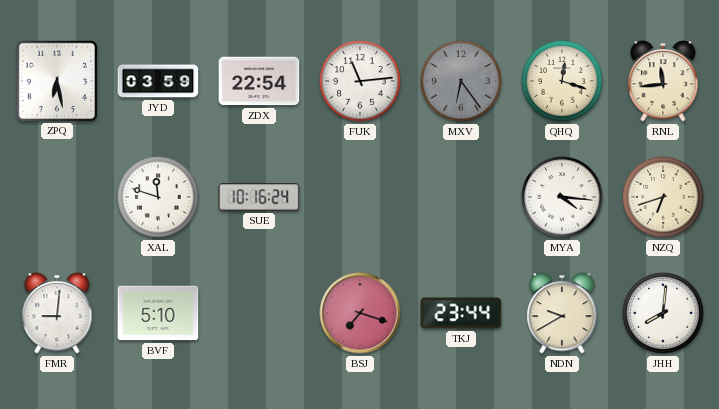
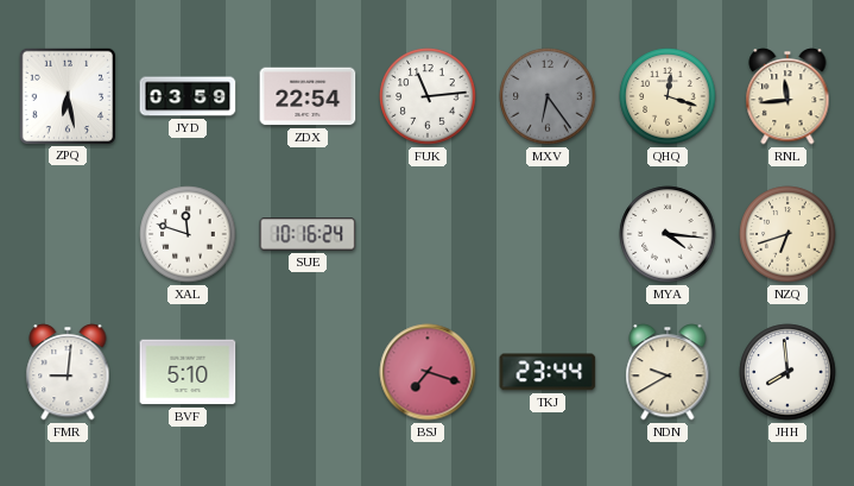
JHH: 8:01 -> 7:59 (787, 372)
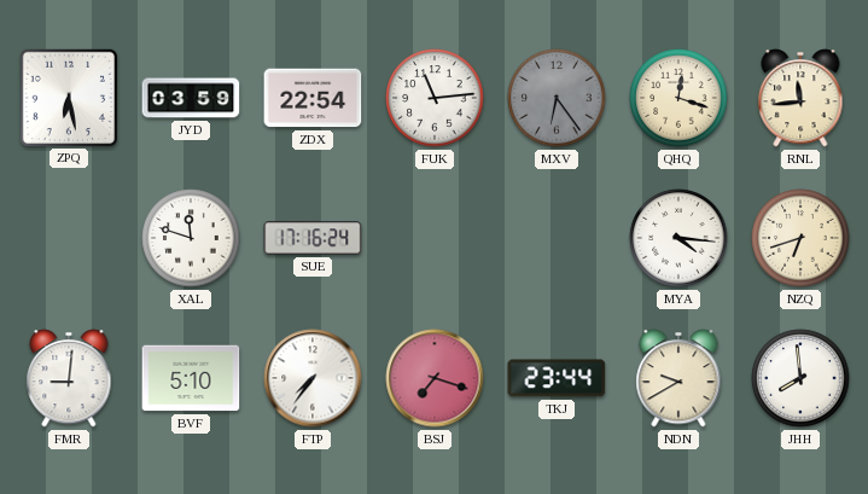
SUE: 10:16 -> 17:16 (313, 238)
FTP: none -> 7:36 (313, 378)
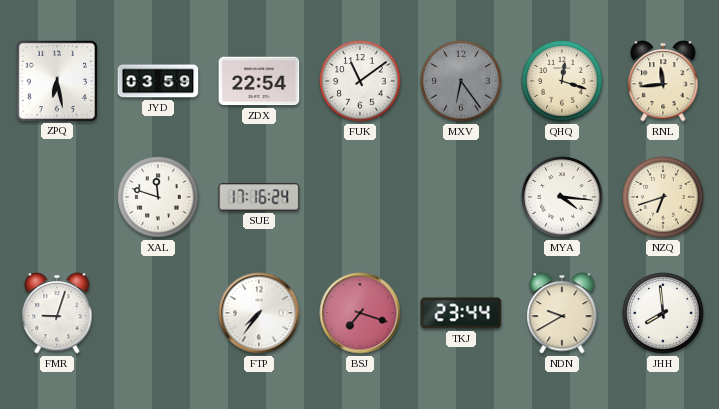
FUK: 11:14 -> 11:09 (360, 81)
FMR: 9:01 -> 9:03 (57, 313)
BVF: 5:10 -> none (191, 378)
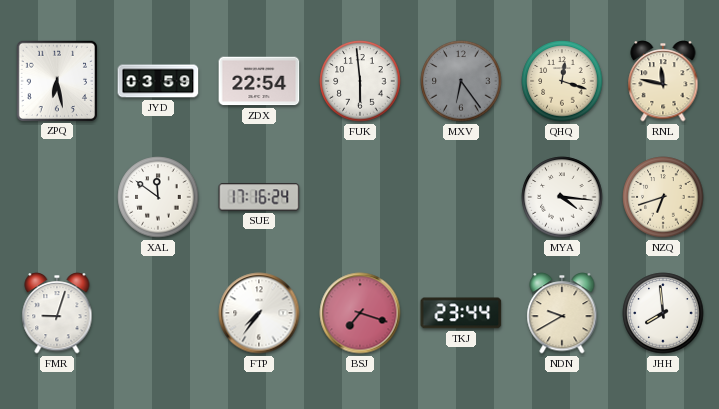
FUK: 11:09 -> 5:59 (360, 81)
RNL: 11:44 -> 11:47 (663, 81)
XAL: 11:48 -> 11:51 (158, 197)
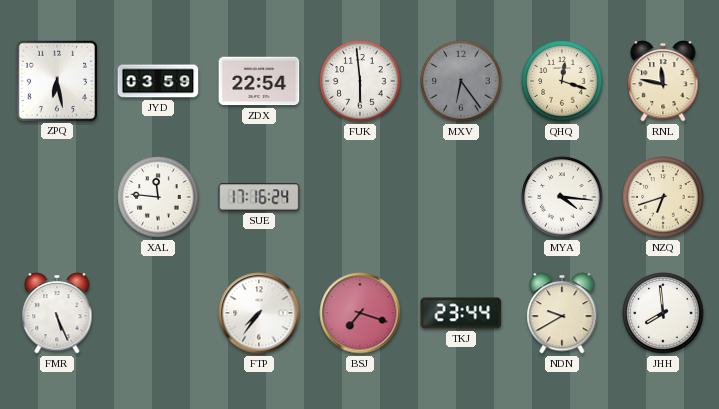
XAL: 11:51 -> 11:46 (158, 197)
FMR: 9:03 -> 5:26 (57, 313)
